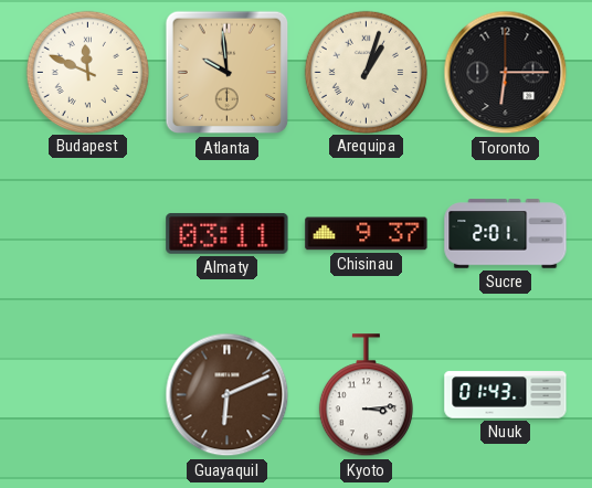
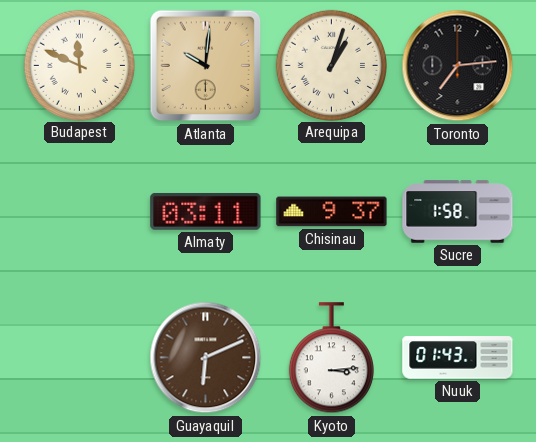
Atlanta: 9:59 -> 10:01 (206, 66)
Toronto: 6:15 -> 7:14 (458, 66)
Sucre: 2:01 -> 1:58 (458, 212)
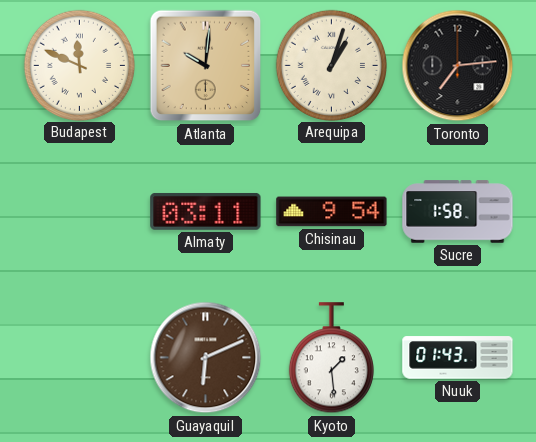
Chisinau: 9:37 -> 9:54 (332, 212)
Kyoto: 3:14 -> 1:29 (331, 358)
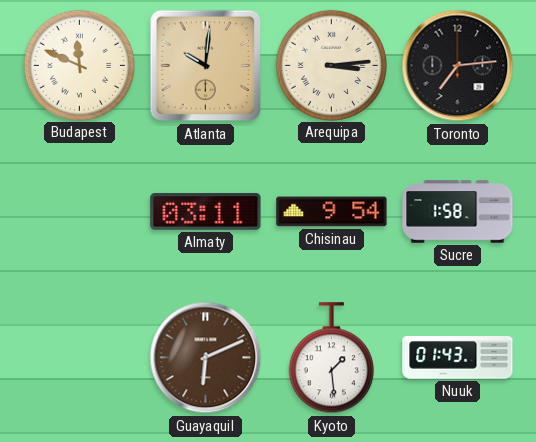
Arequipa: 1:03 -> 3:14 (331, 65)
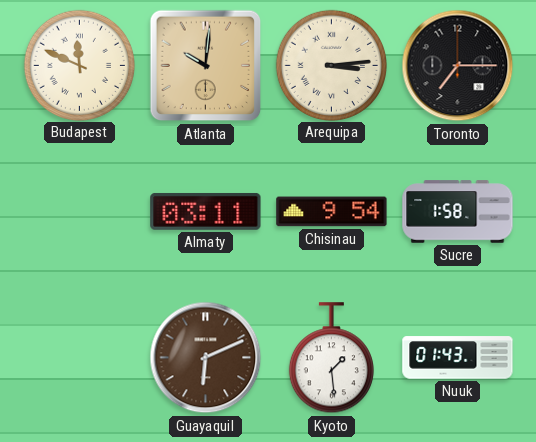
Toronto: 7:14 -> 7:15 (458, 66)
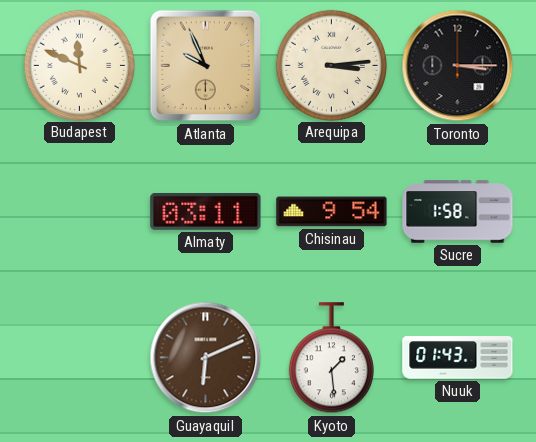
Atlanta: 10:01 -> 9:56 (206, 66)
Toronto: 7:15 -> 3:15 (458, 66)
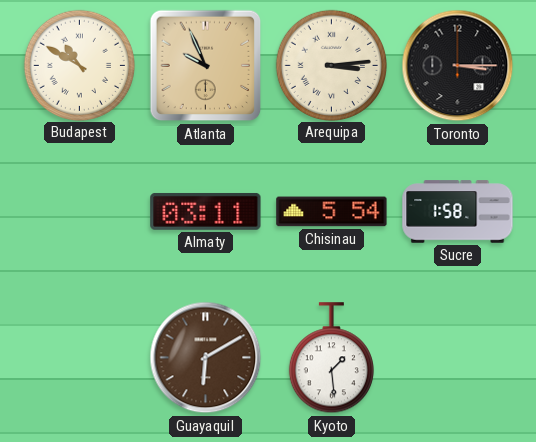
Budapest: 11:49 -> 10:50 (79, 65)
Chisinau: 9:54 -> 5:54 (332, 212)
Guayaquil: 6:11 -> 6:10 (206, 358)
Nuuk: 01:43 -> none (458, 358)
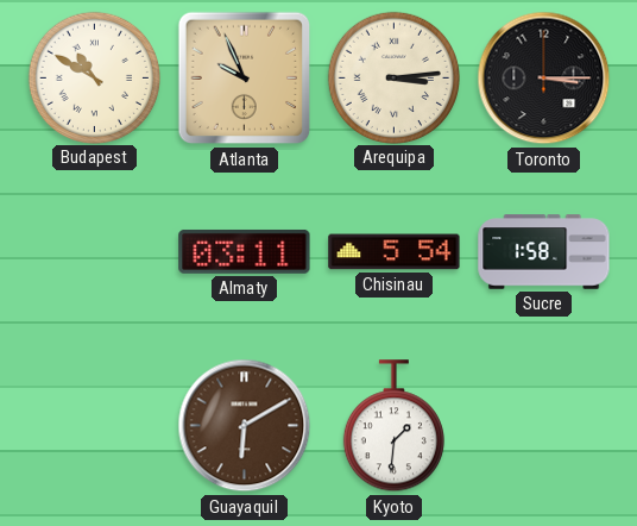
Kyoto: 1:29 -> 1:31 (393, 426)
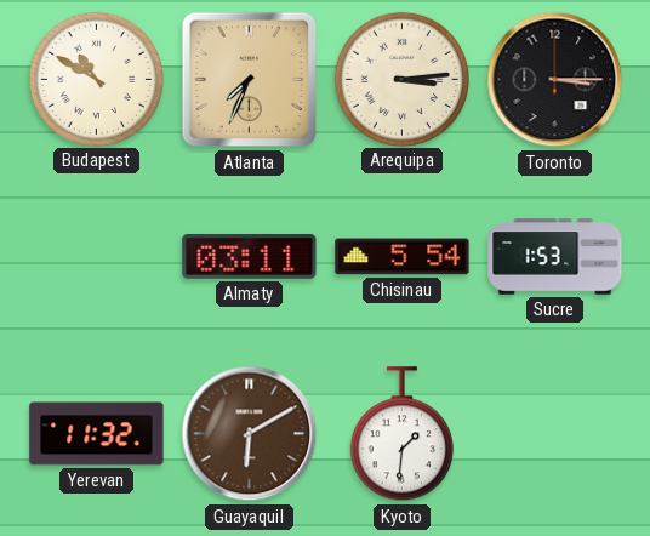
Atlanta: 9:56 -> 7:34 (250, 80)
Sucre: 1:58 -> 1:53 (555, 257)
Yerevan: none -> 11:32 (97, 434)
